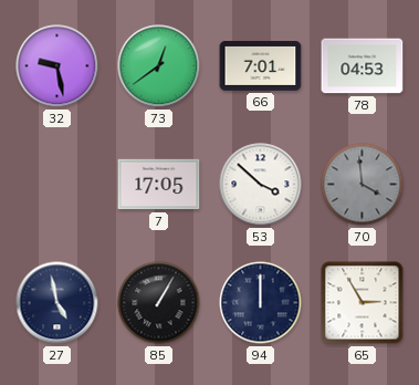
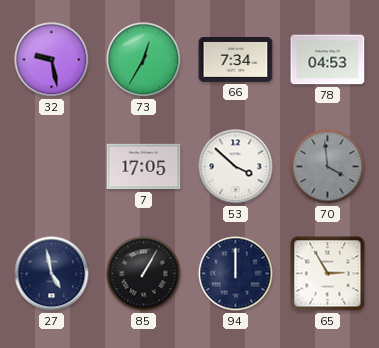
73: 12:39 -> 12:35 (144, 60)
66: 7:01 -> 7:34 (236, 60)
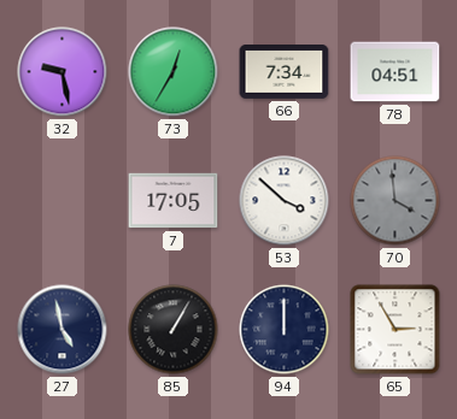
78: 04:53 -> 04:51 (396, 72)
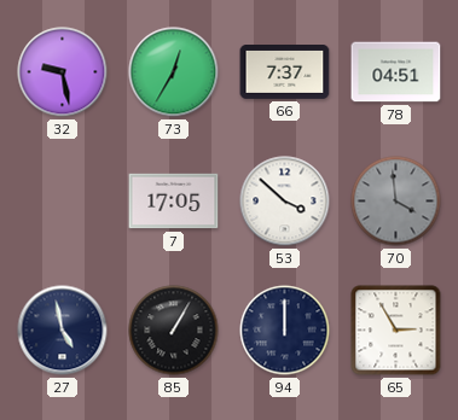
66: 7:34 -> 7:37 (285, 72)
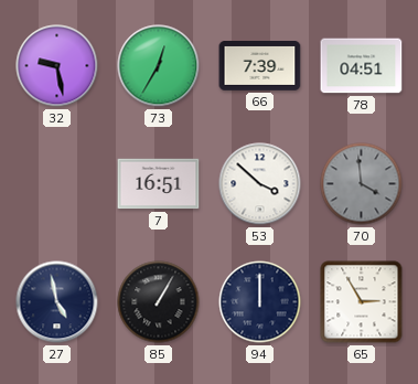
66: 7:37 -> 7:39 (260, 66)
7: 17:05 -> 16:51 (159, 184)
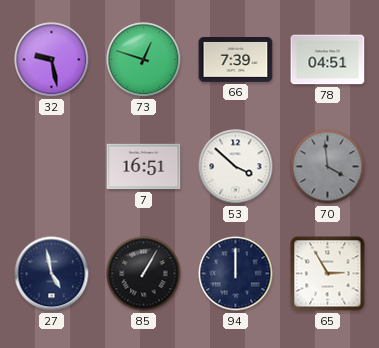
73: 12:35 -> 12:48 (144, 60)
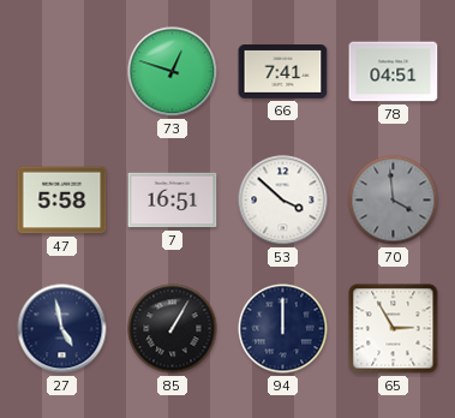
32: 9:28 -> none (52, 60)
66: 7:39 -> 7:41 (283, 72)
47: none -> 5:58 (62, 201)
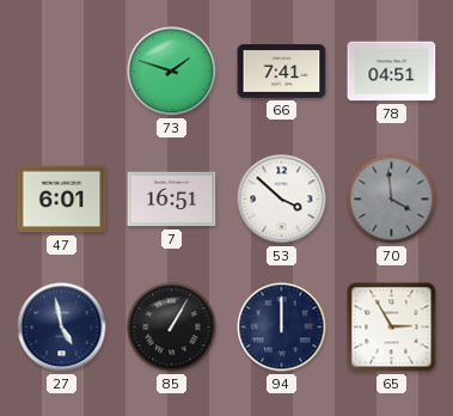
73: 12:48 -> 1:48 (172, 72)
47: 5:58 -> 6:01 (62, 200)
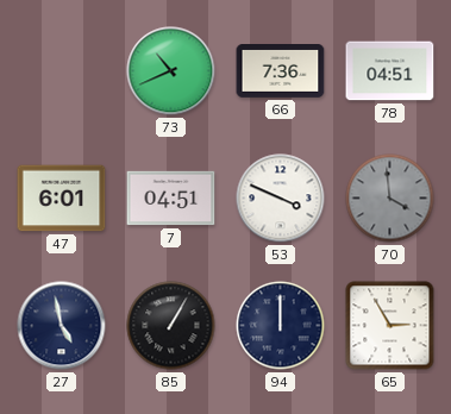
73: 1:48 -> 10:41 (171, 71)
66: 7:41 -> 7:36 (281, 71)
7: 16:51 -> 04:51 (171, 199)
53: 3:52 -> 3:49 (281, 199)
